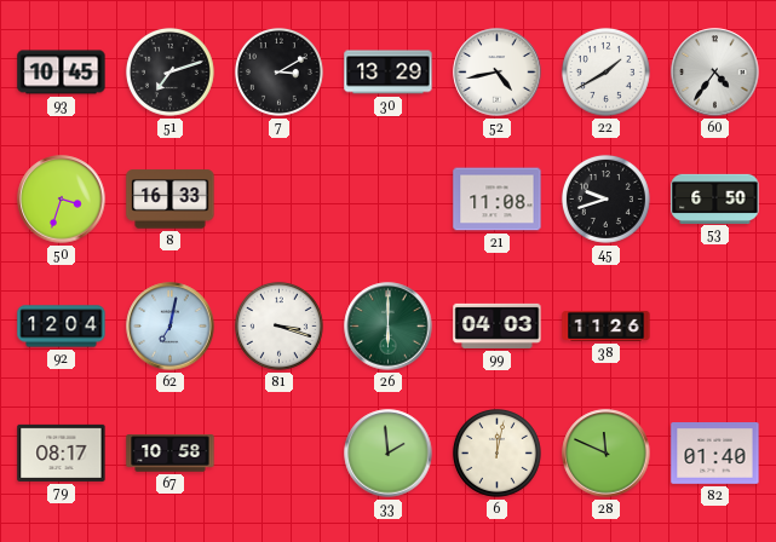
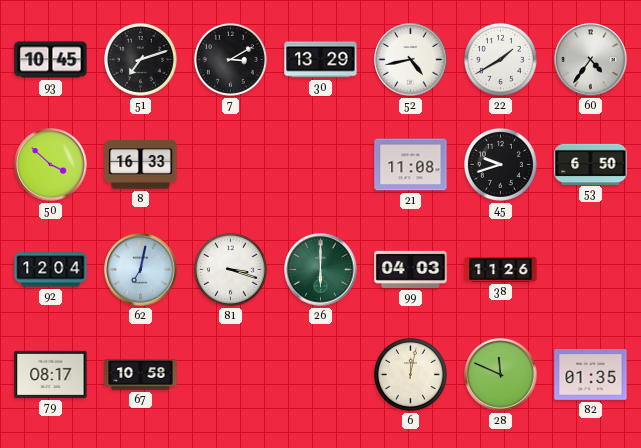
50: 3:33 -> 3:52 (51, 165)
33: 1:59 -> none (389, 454)
82: 01:40 -> 01:35 (591, 375)
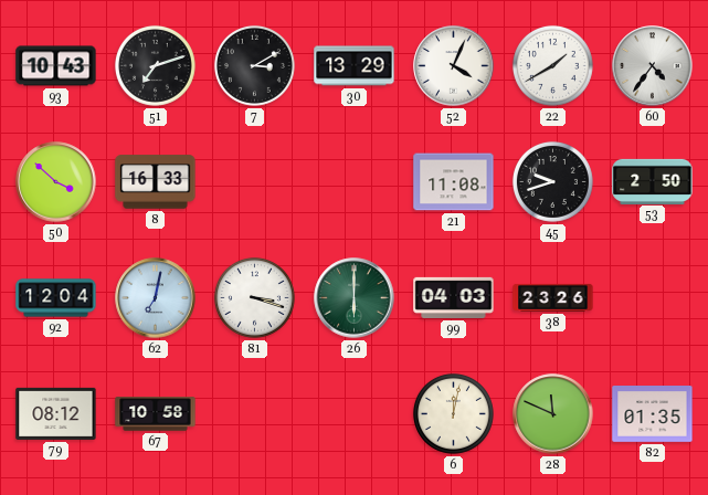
93: 10:45 -> 10:43 (56, 66)
52: 4:43 -> 4:04 (454, 66)
53: 6:50 -> 2:50 (653, 181)
38: 11:26 -> 23:26 (553, 297)
79: 08:17 -> 08:12 (56, 413)
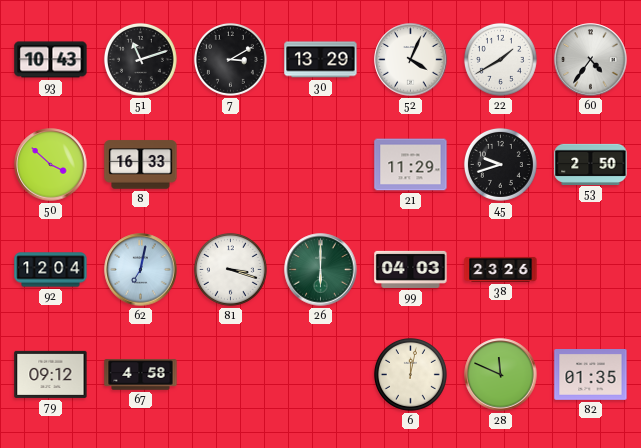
51: 7:12 -> 11:12 (140, 59)
21: 11:08 -> 11:29 (411, 165)
79: 08:12 -> 09:12 (51, 374)
67: 10:58 -> 4:58 (141, 375)
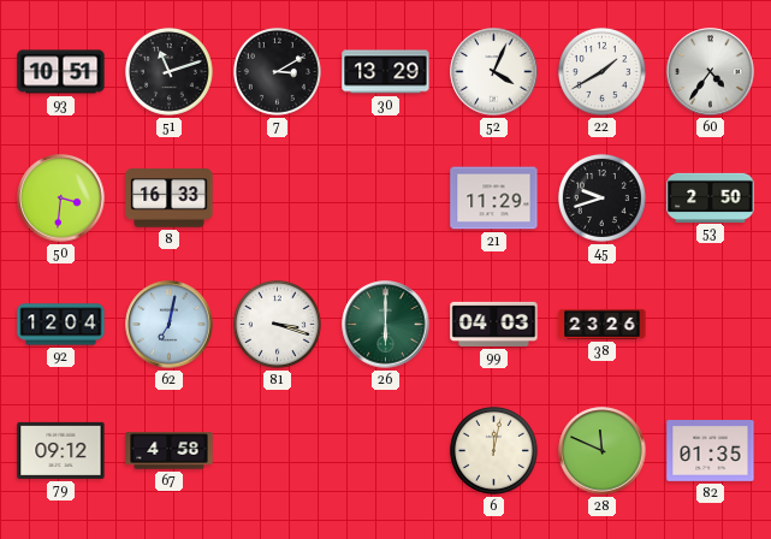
93: 10:43 -> 10:51 (61, 72)
50: 3:52 -> 3:31 (61, 199)
